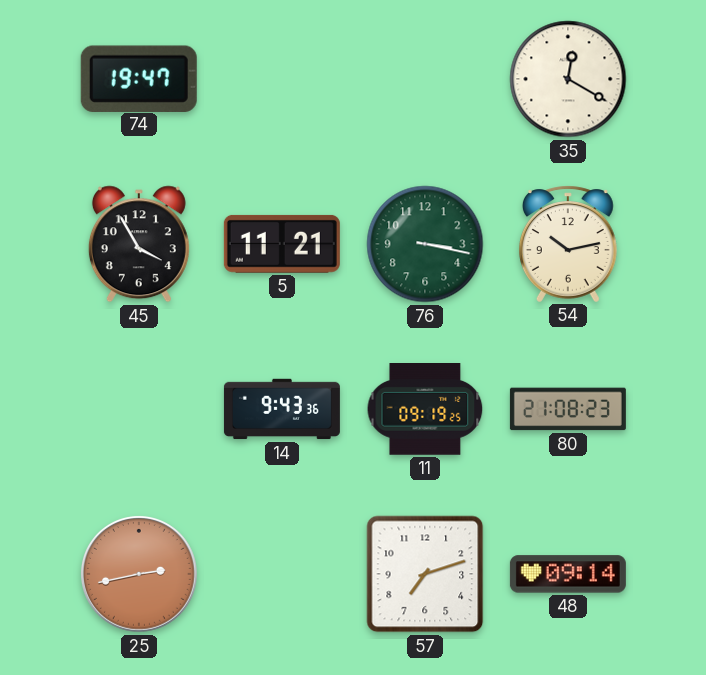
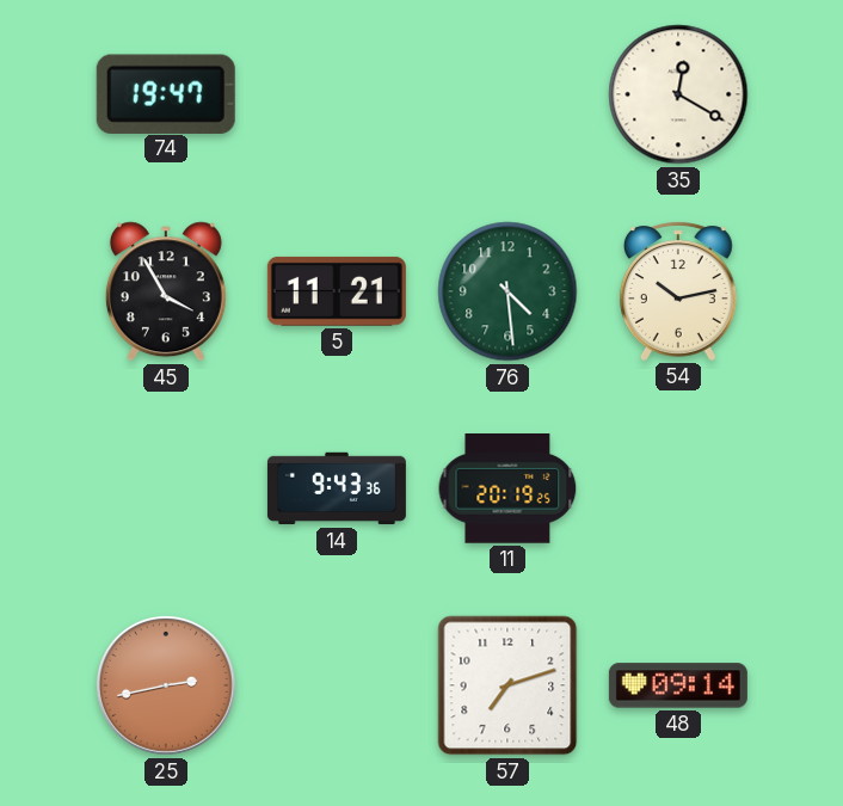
76: 3:17 -> 4:29 (507, 291)
11: 09:19 -> 20:19 (507, 488)
80: 21:08 -> none (568, 409)
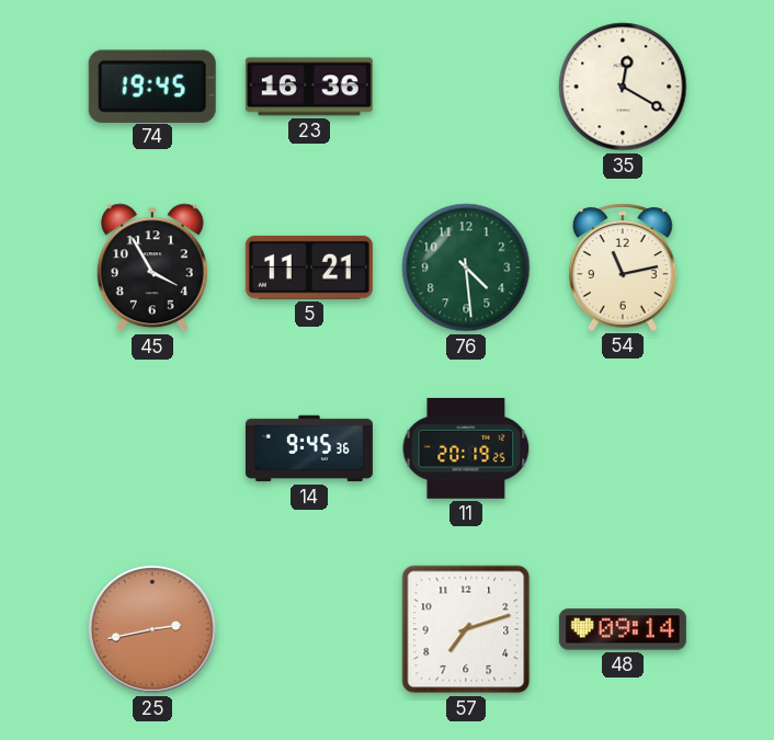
74: 19:47 -> 19:45 (152, 86)
23: none -> 16:36 (309, 87)
54: 10:13 -> 11:13 (623, 267)
14: 9:43 -> 9:45 (309, 448)
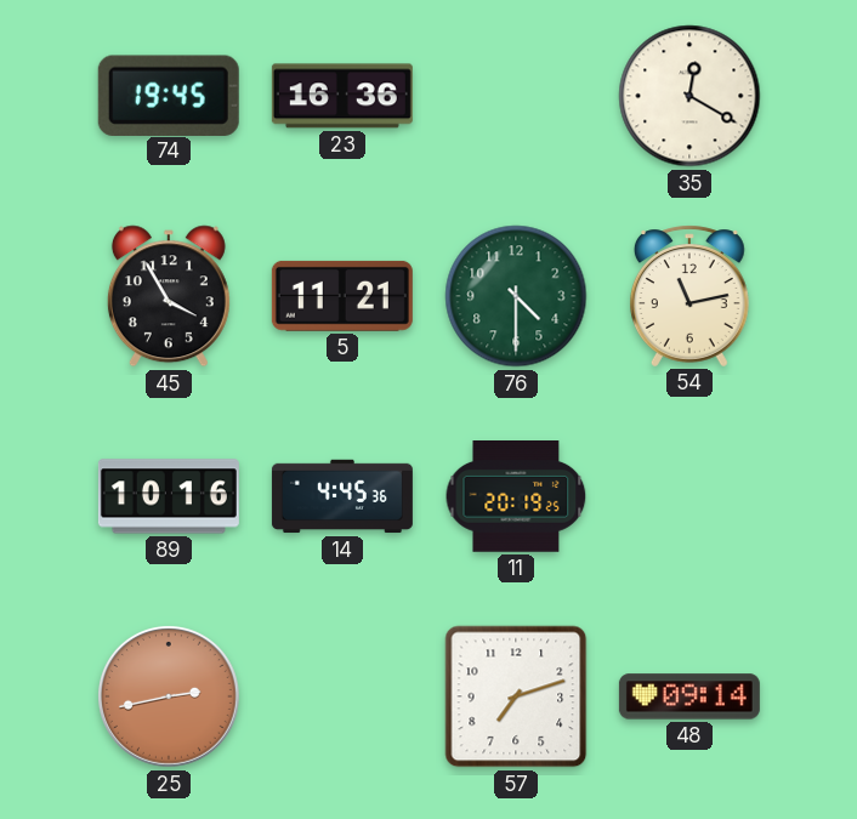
76: 4:29 -> 4:30 (516, 296)
89: none -> 10:16 (169, 496)
14: 9:45 -> 4:45 (342, 496)
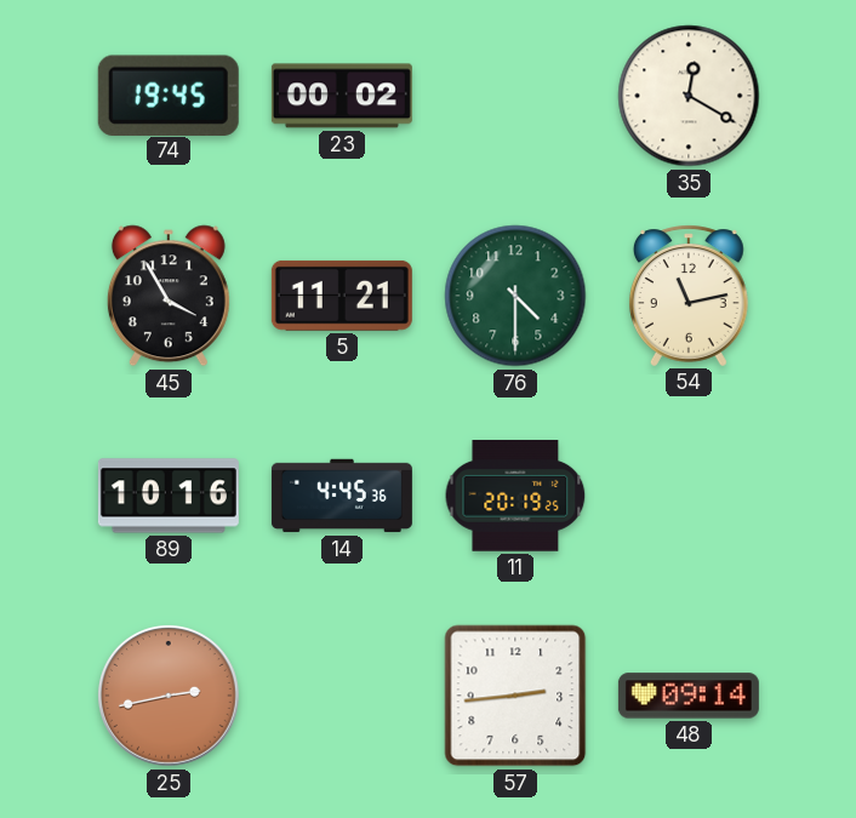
23: 16:36 -> 00:02 (342, 96)
57: 7:12 -> 2:44 (515, 696)
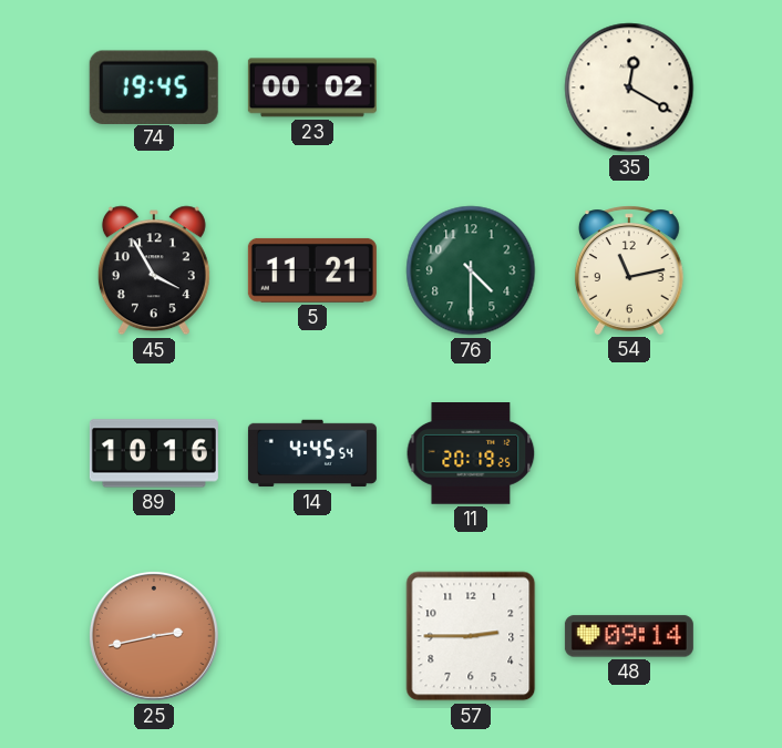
14: 4:45:36 -> 4:45:54 (312, 453)
57: 2:44 -> 2:45 (471, 636)
